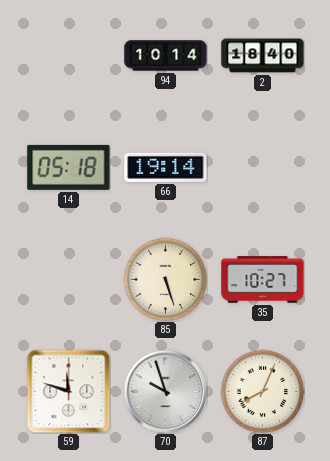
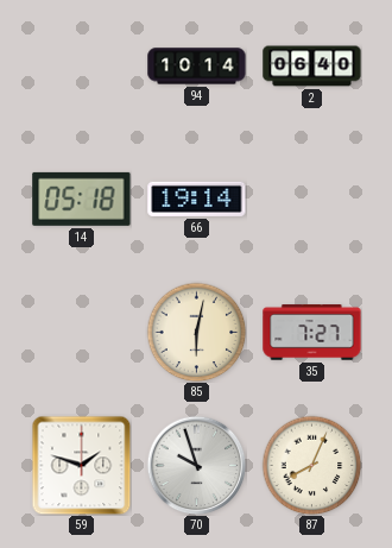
2: 18:40 -> 06:40 (312, 67)
85: 5:27 -> 6:02 (196, 332)
35: 10:27 -> 7:27 (312, 333)
59: 11:48 -> 1:48 (81, 465)
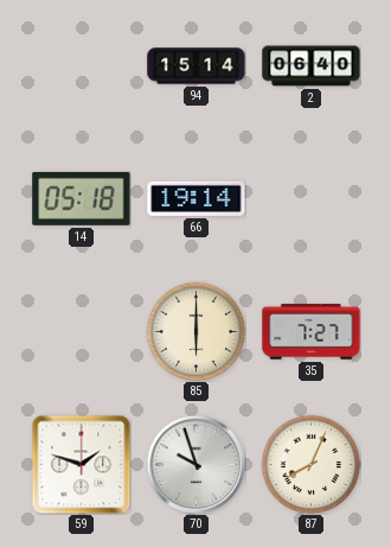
94: 10:14 -> 15:14 (197, 66)
85: 6:02 -> 6:00 (195, 331)
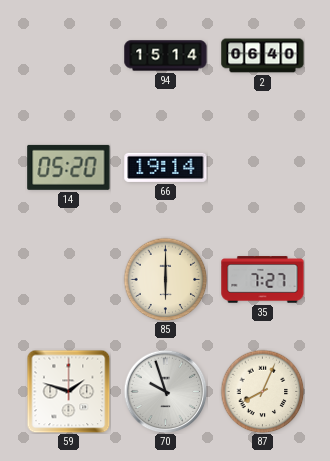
14: 05:18 -> 05:20 (69, 167)
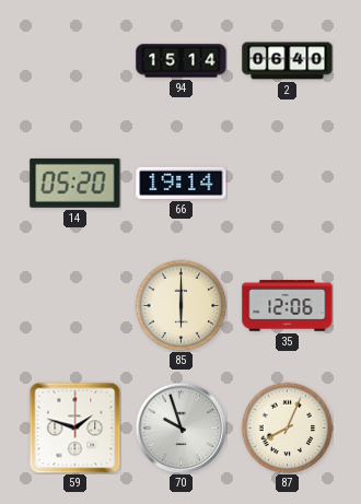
35: 7:27 -> 12:06 (288, 306)
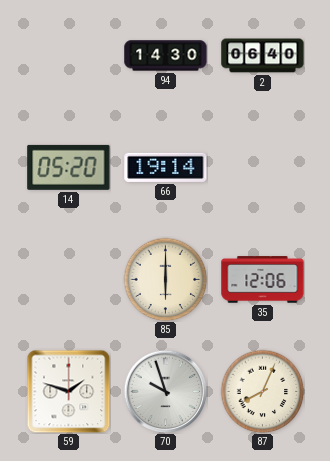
94: 15:14 -> 14:30 (166, 56)
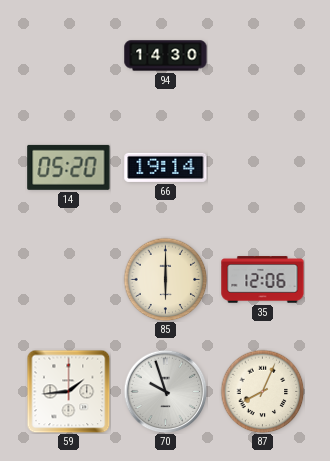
2: 06:40 -> none (263, 56)
59: 1:48 -> 1:44 (68, 391)
